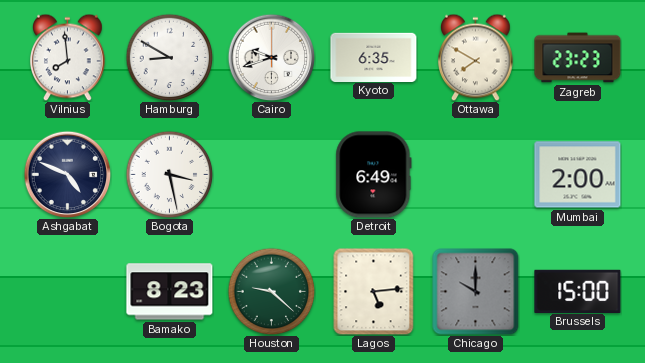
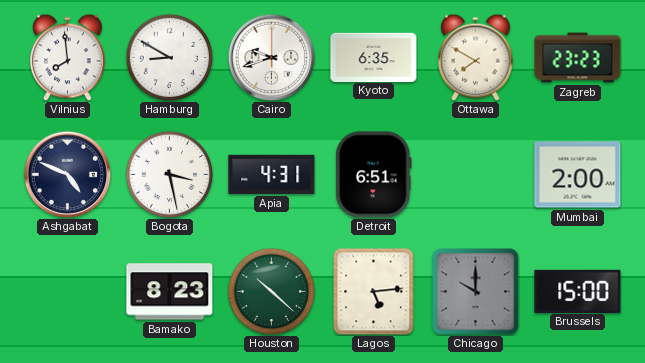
Apia: none -> 4:31 (272, 174)
Detroit: 6:49 -> 6:51 (374, 175)
Houston: 9:22 -> 10:22 (271, 291)
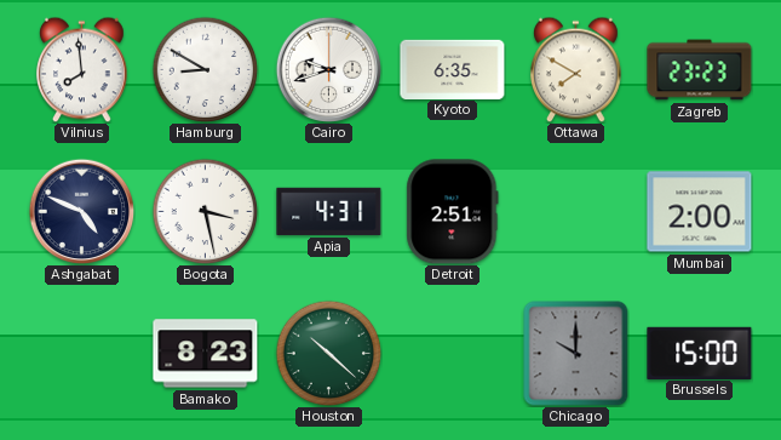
Detroit: 6:51 -> 2:51 (453, 212)
Lagos: 5:14 -> none (374, 291)
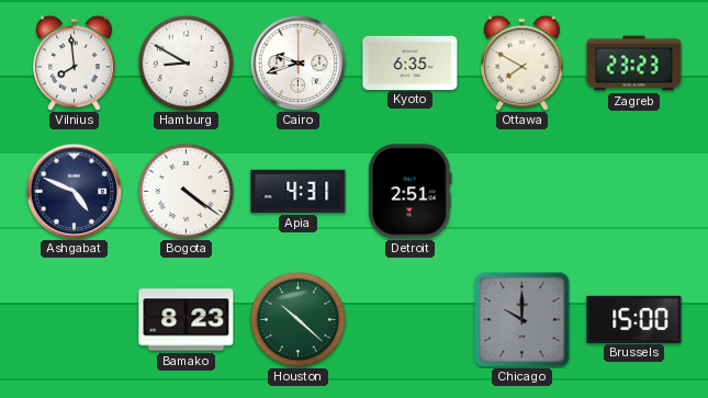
Bogota: 3:28 -> 4:21 (186, 191)
Mumbai: 2:00 -> none (700, 212)
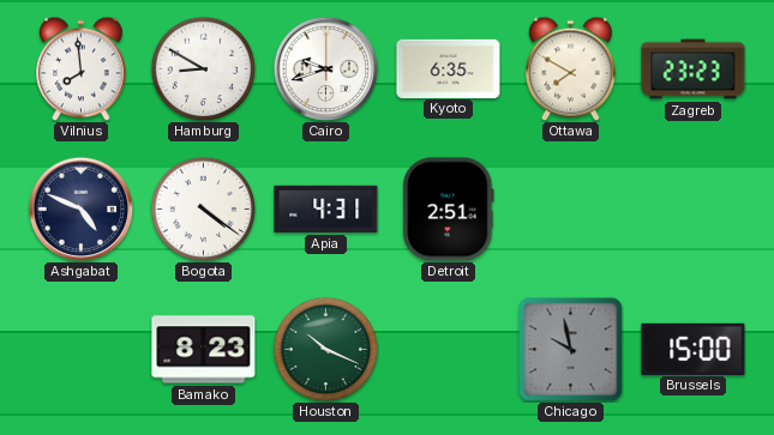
Houston: 10:22 -> 10:19 (325, 349)
Chicago: 10:00 -> 9:58 (571, 350)
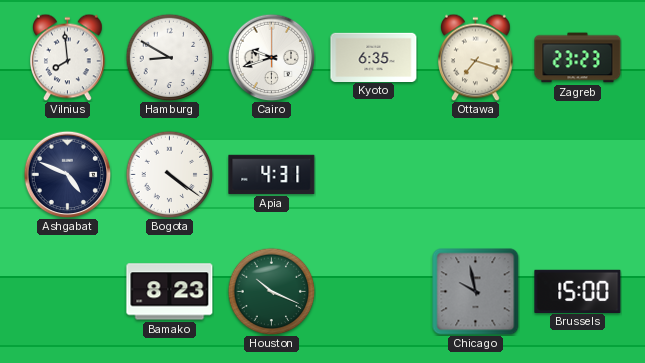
Ottawa: 7:50 -> 7:18 (476, 57)
Detroit: 2:51 -> none (449, 210)
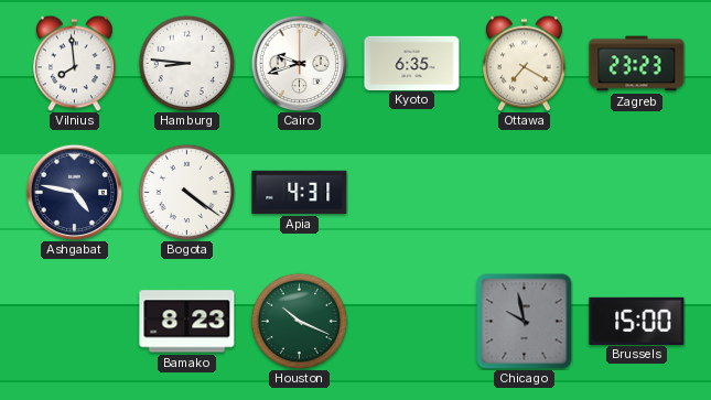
Hamburg: 8:50 -> 8:46 (186, 63)
Ottawa: 7:18 -> 7:20 (525, 63)
Ashgabat: 4:49 -> 4:47 (74, 192)
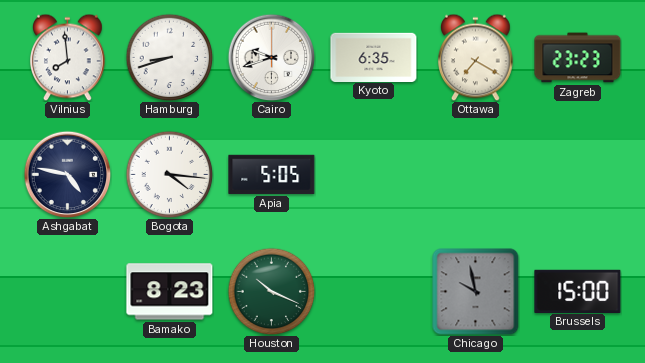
Hamburg: 8:46 -> 8:42 (169, 57)
Bogota: 4:21 -> 4:16 (169, 174)
Apia: 4:31 -> 5:05 (272, 174)
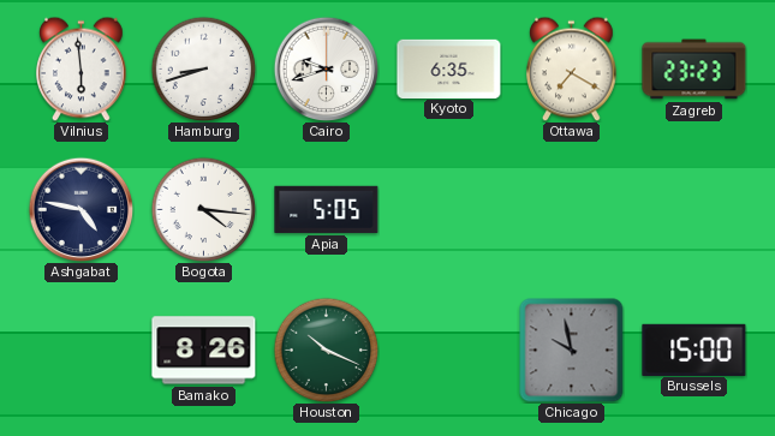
Vilnius: 7:59 -> 5:59 (82, 68)
Bamako: 8:23 -> 8:26 (204, 351)
